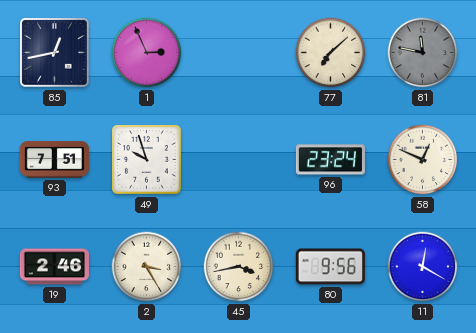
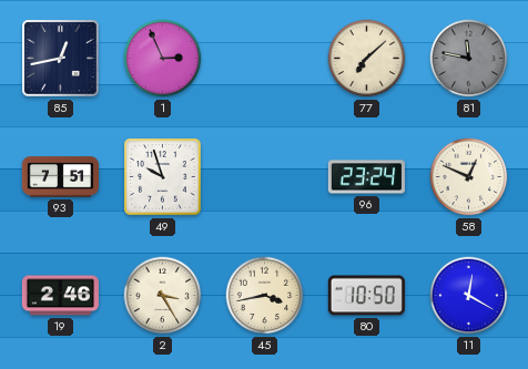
80: 9:56 -> 10:50 (366, 296)
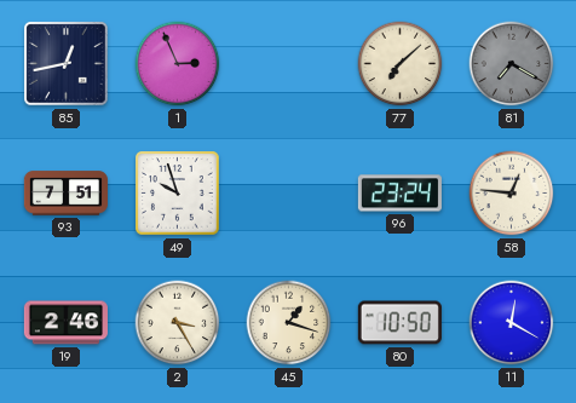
81: 11:47 -> 7:20 (512, 64)
58: 12:49 -> 12:46 (512, 194)
45: 3:43 -> 1:18 (289, 323)
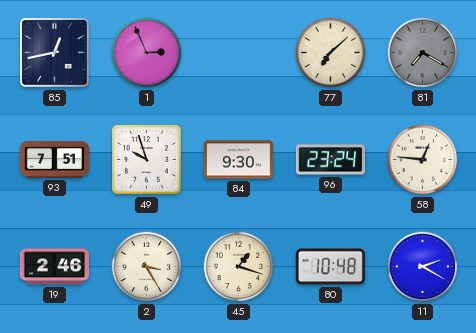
84: none -> 9:30 (238, 160)
80: 10:50 -> 10:48 (330, 267)
11: 12:20 -> 2:20 (423, 267)
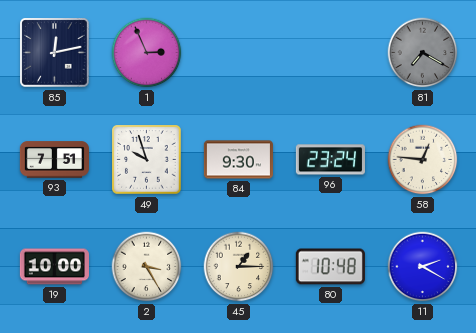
85: 12:43 -> 12:13 (55, 53)
77: 7:08 -> none (331, 53)
19: 2:46 -> 10:00 (54, 267)
45: 1:18 -> 1:15 (239, 267)
